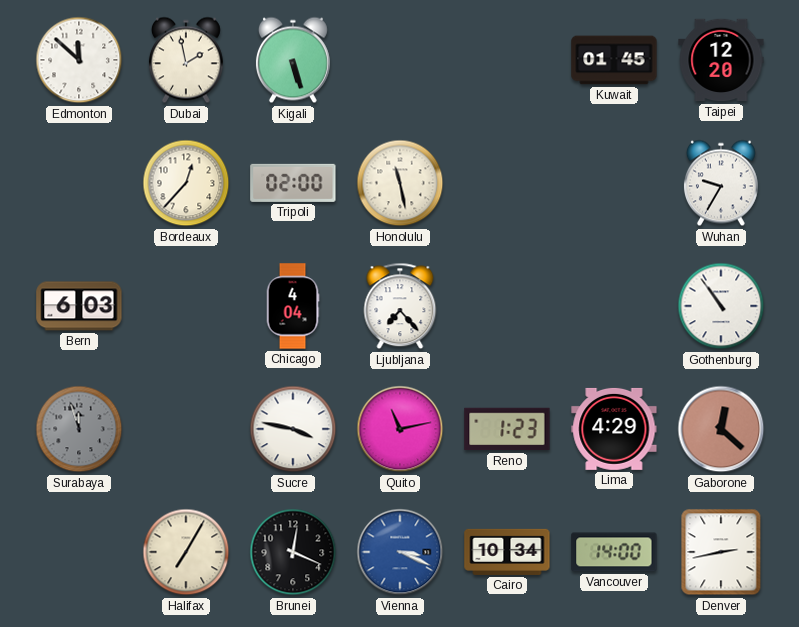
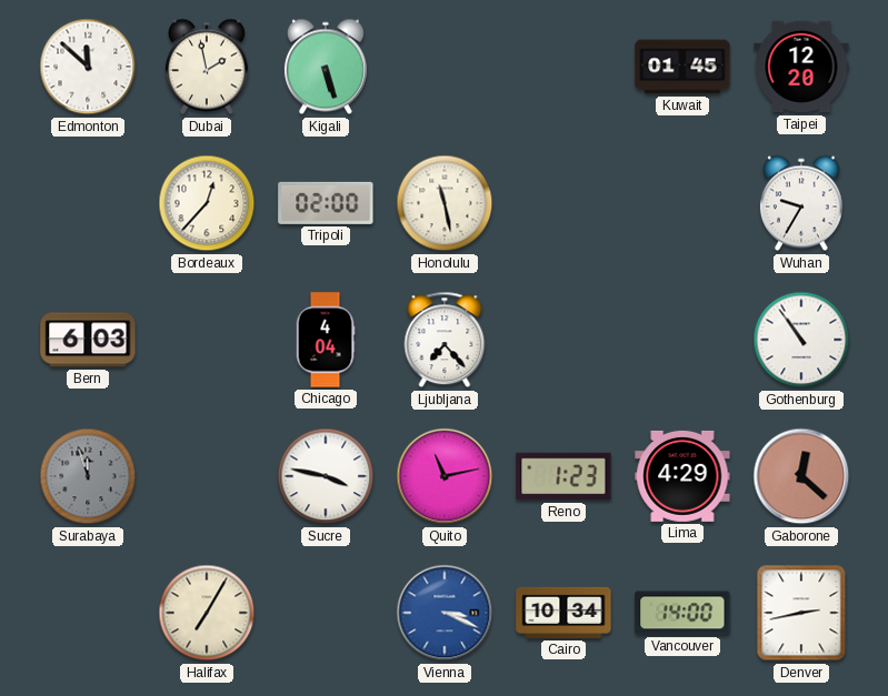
Brunei: 12:19 -> none (293, 552)
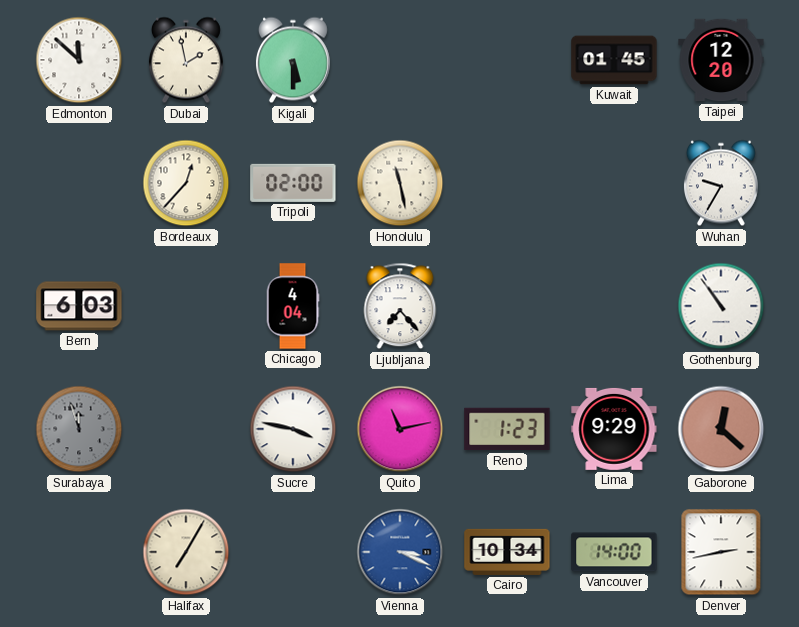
Kigali: 5:27 -> 5:30 (293, 60)
Lima: 4:29 -> 9:29 (614, 429)
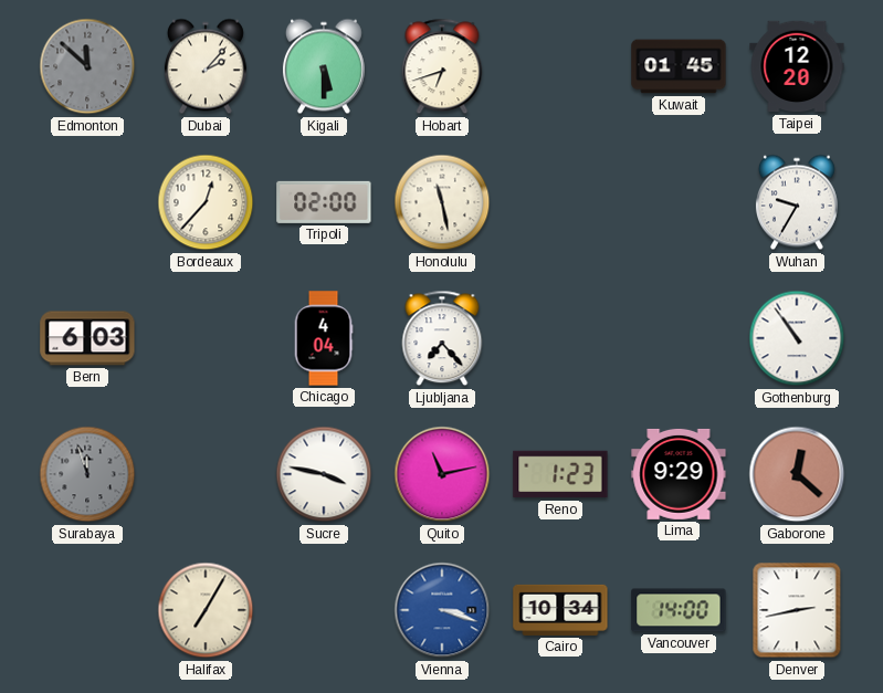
Edmonton dial: white -> grey (87, 66)
Dubai: 1:58 -> 2:07 (206, 66)
Hobart: none -> 6:42 (442, 66)
Vienna: 3:19 -> 3:18 (442, 610)
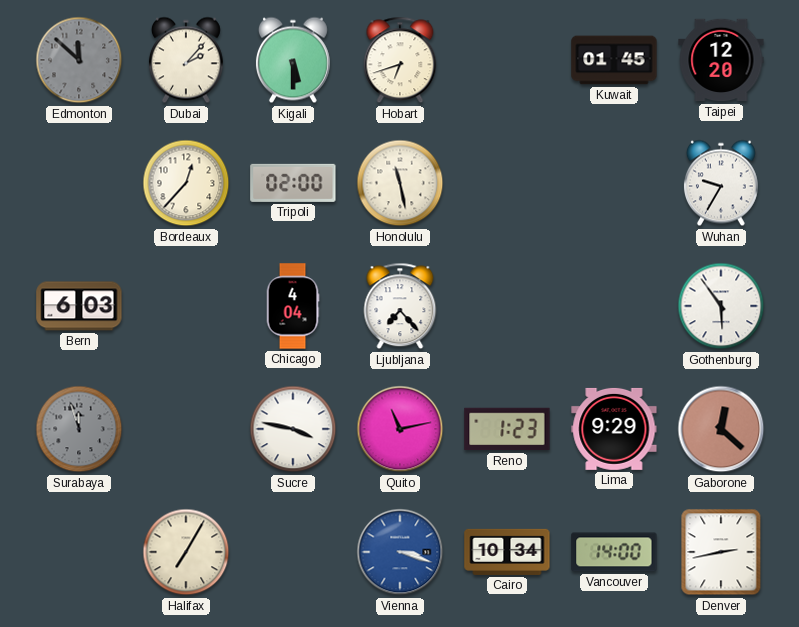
Gothenburg: 10:54 -> 5:54 (721, 306)
